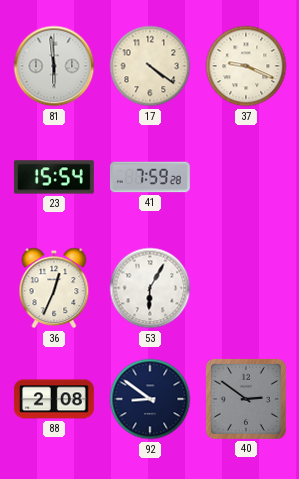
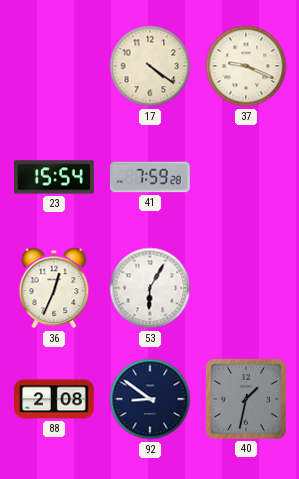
81: 5:59 -> none (54, 66)
40: 2:51 -> 1:32 (246, 399)
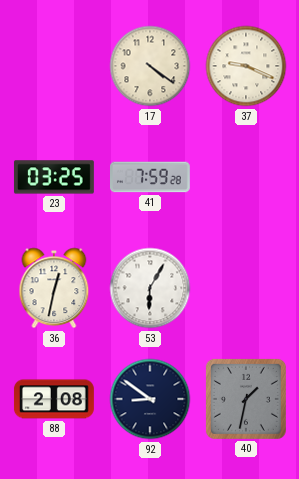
23: 15:54 -> 03:25 (54, 177)
36: 12:34 -> 12:32 (54, 288)
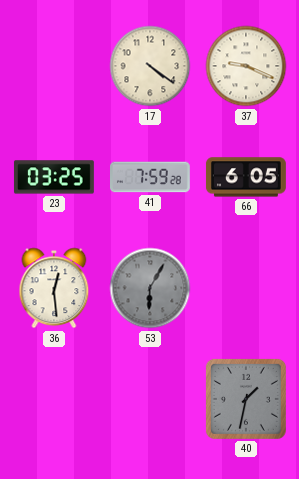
66: none -> 6:05 (246, 177)
36: 12:32 -> 12:29 (54, 288)
53 dial: white -> grey (150, 288)
88: 2:08 -> none (54, 399)
92: 8:51 -> none (150, 399)
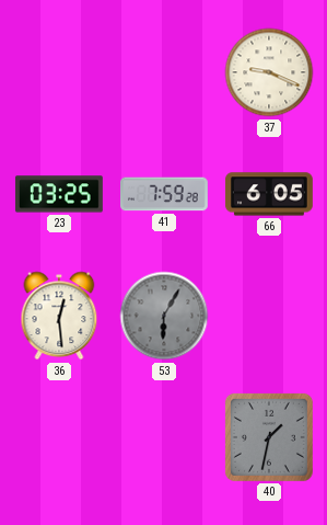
17: 4:21 -> none (150, 66)
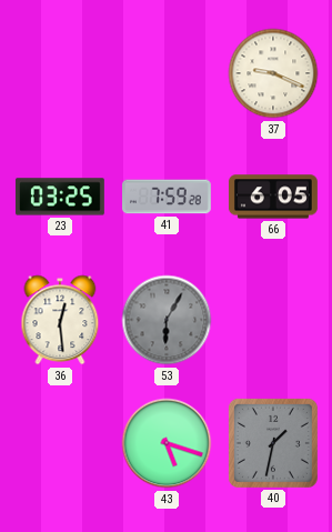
43: none -> 5:18 (167, 443)
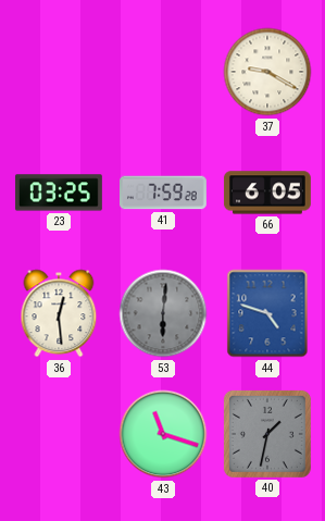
37: 9:19 -> 9:20 (267, 72)
53: 6:05 -> 6:01 (163, 313)
44: none -> 4:48 (267, 313)
43: 5:18 -> 11:18 (163, 434)
